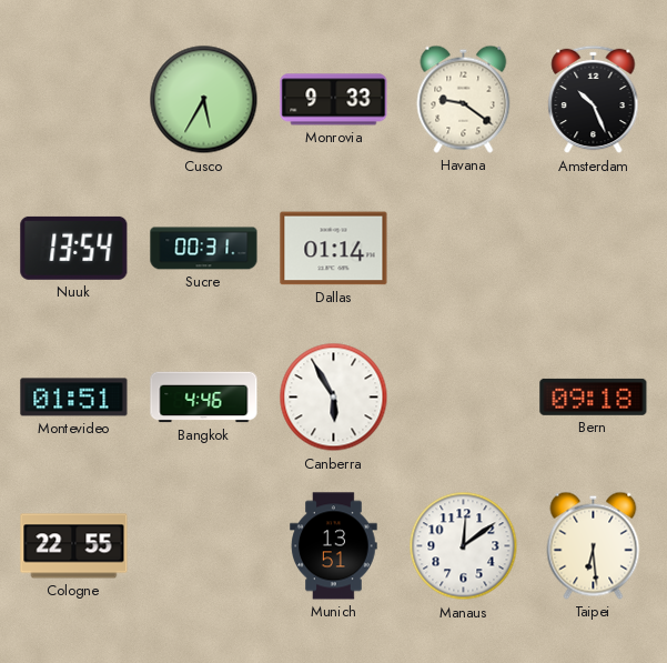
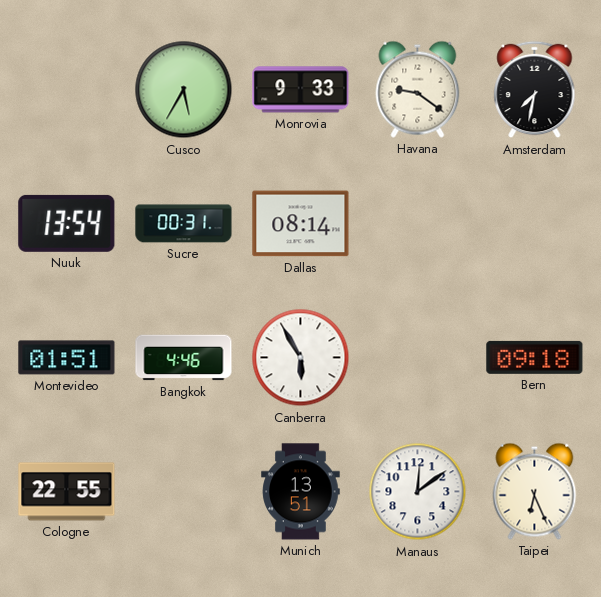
Amsterdam: 10:26 -> 7:32 (535, 90)
Dallas: 01:14 -> 08:14 (301, 224)
Taipei: 6:29 -> 6:26 (535, 491)
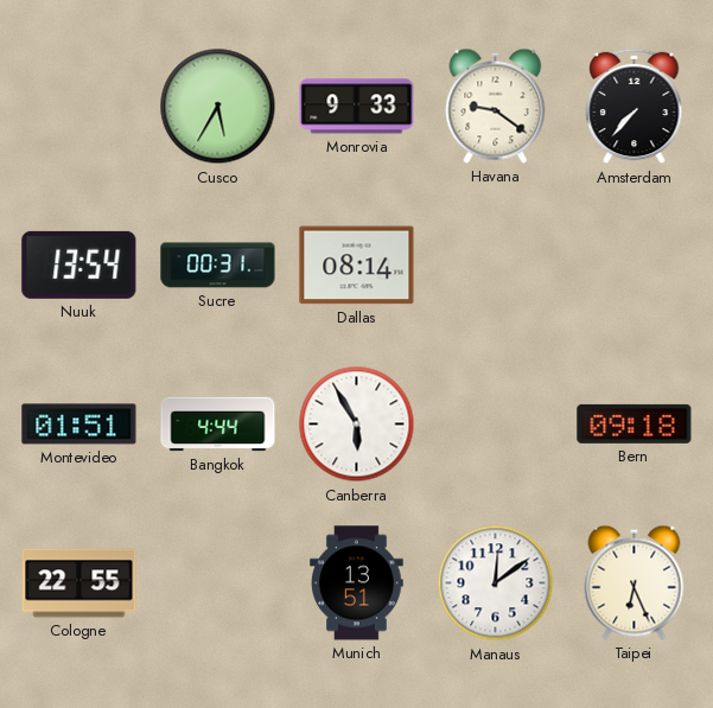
Amsterdam: 7:32 -> 7:37 (635, 107)
Bangkok: 4:46 -> 4:44 (218, 425)
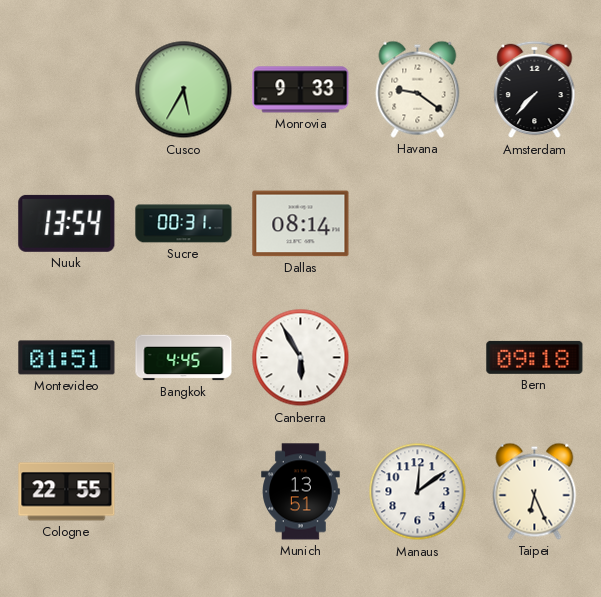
Bangkok: 4:44 -> 4:45 (184, 358)
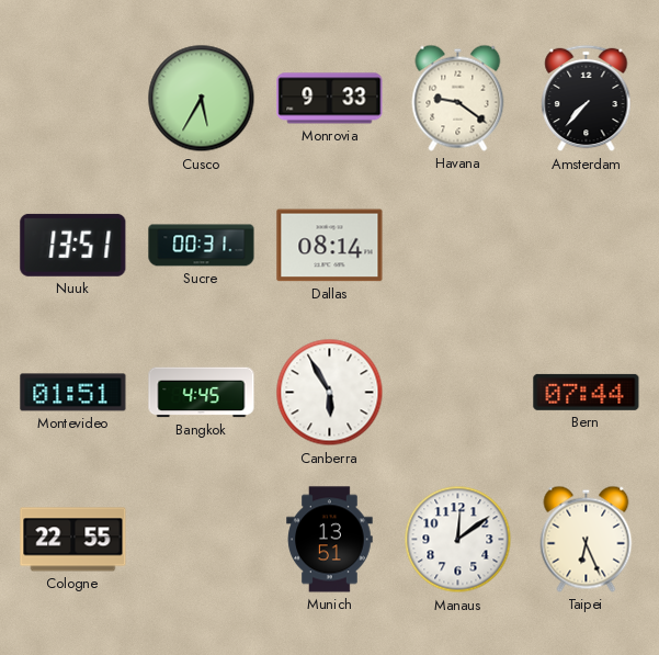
Nuuk: 13:54 -> 13:51 (73, 245)
Bern: 09:18 -> 07:44 (587, 392)
